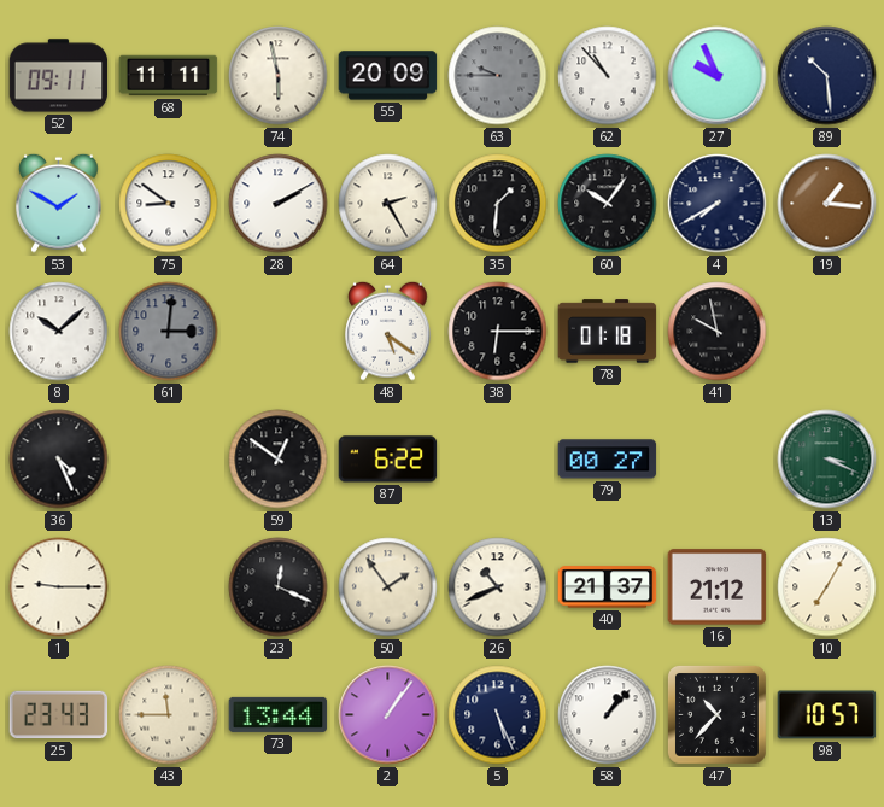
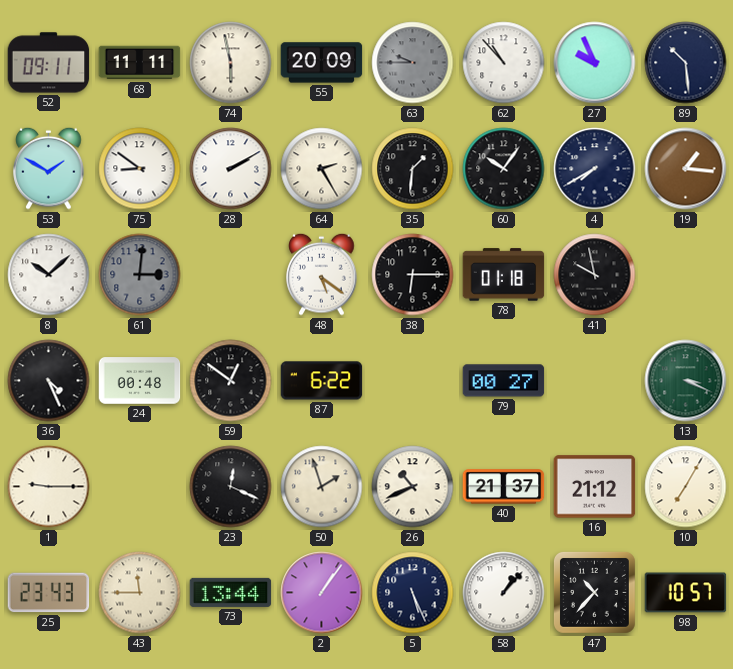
24: none -> 00:48 (140, 381)
50: 1:54 -> 1:57 (322, 487)
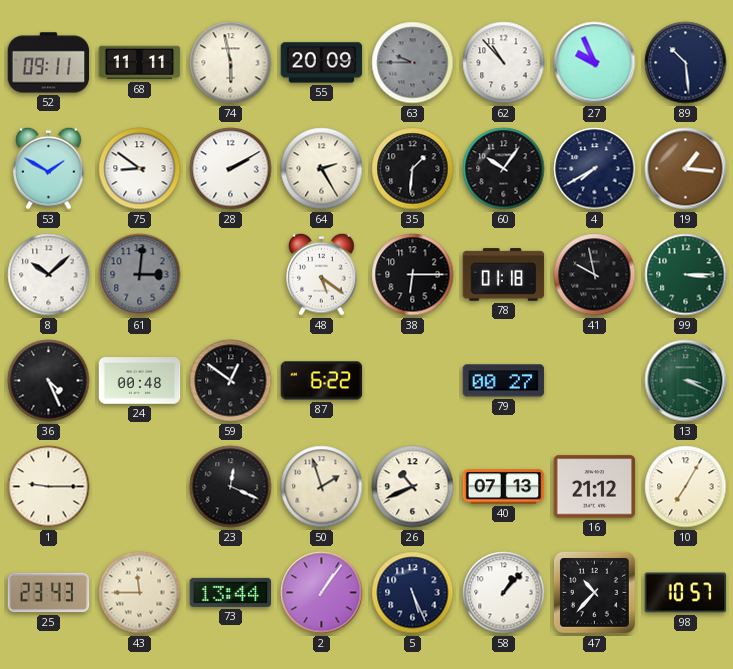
99: none -> 3:15 (686, 275)
40: 21:37 -> 07:13 (504, 487)
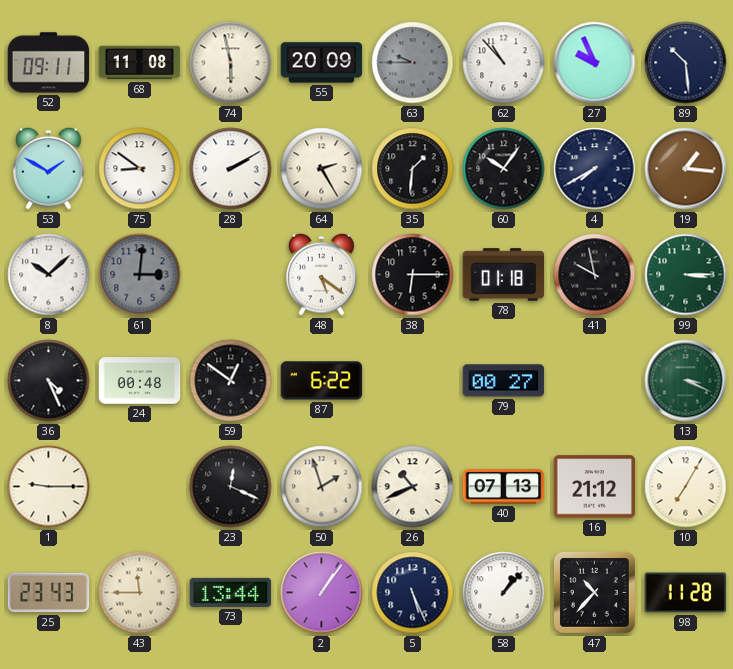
68: 11:11 -> 11:08 (140, 63)
98: 10:57 -> 11:28 (686, 593)
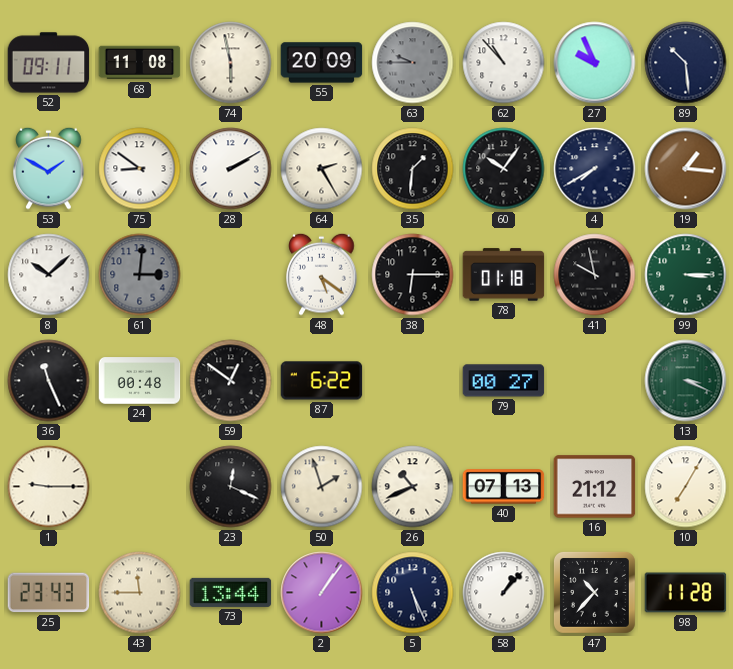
36: 4:26 -> 11:26 (49, 381)
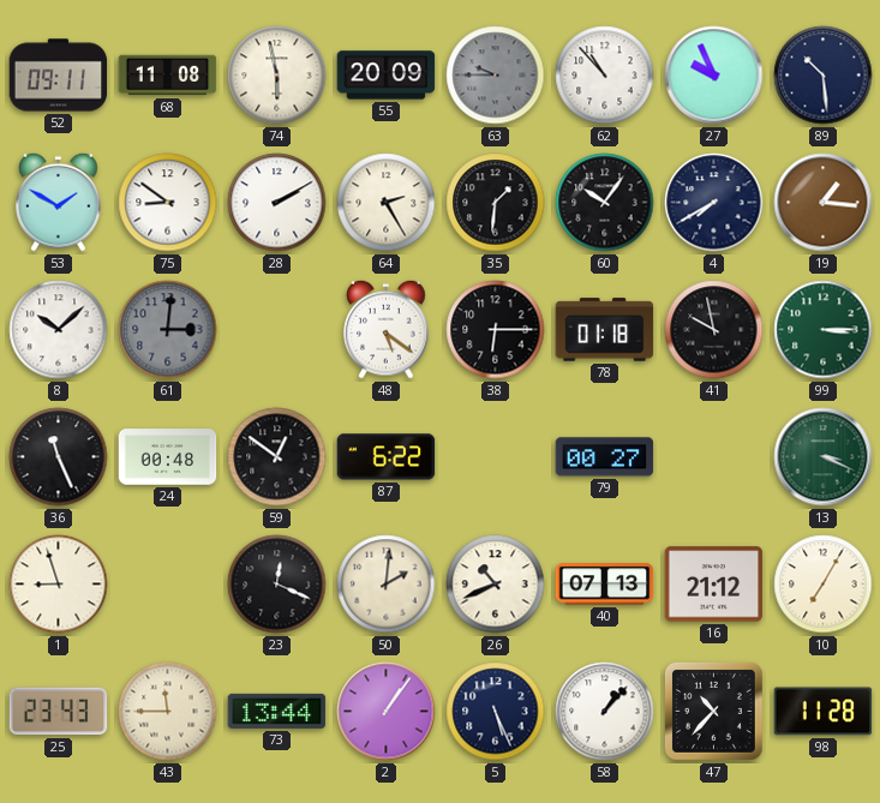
1: 9:15 -> 8:57 (59, 585)
50: 1:57 -> 2:01 (387, 585)
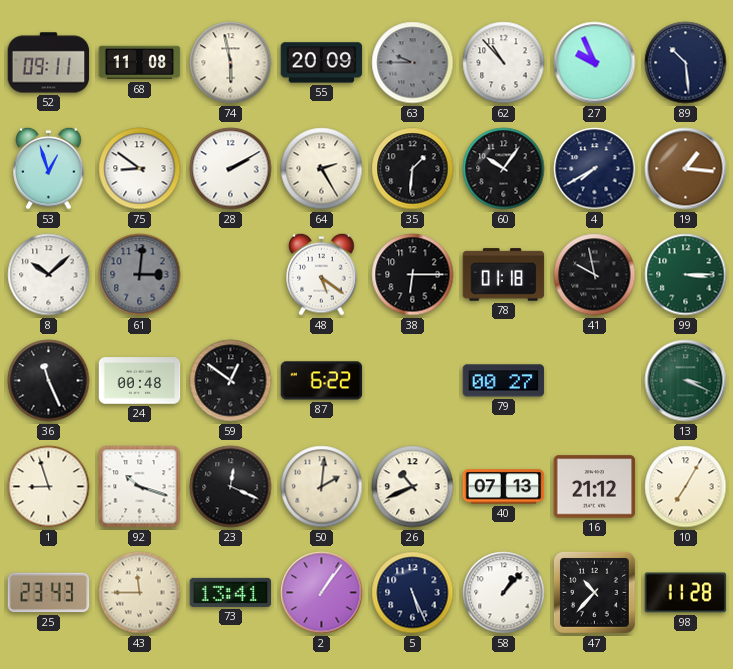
53: 1:50 -> 12:57 (49, 168)
92: none -> 10:18 (140, 487)
73: 13:44 -> 13:41 (231, 592)
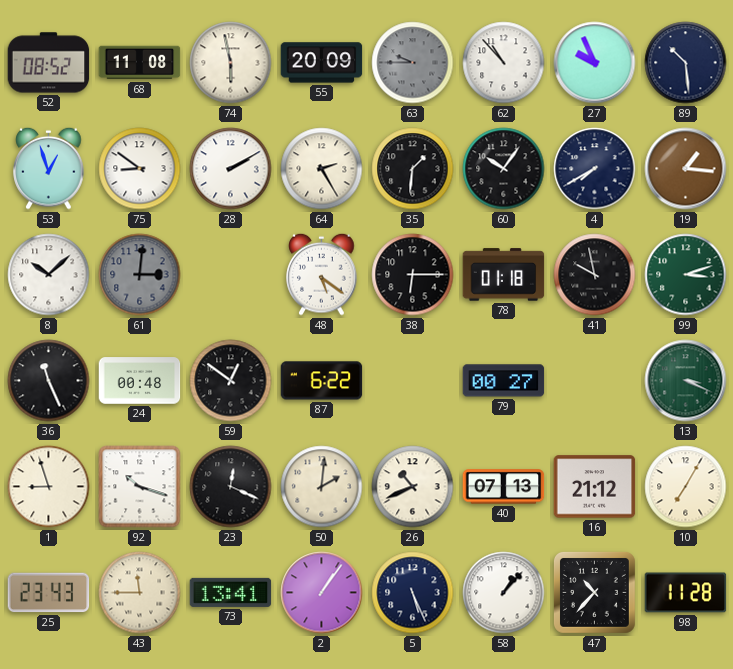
52: 09:11 -> 08:52 (49, 63)
99: 3:15 -> 3:12 (686, 275)
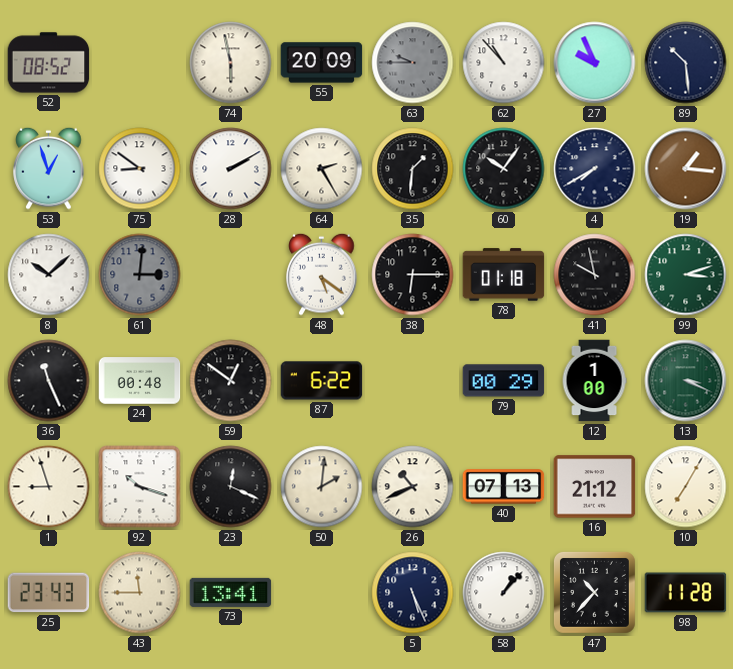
68: 11:08 -> none (140, 63)
79: 00:27 -> 00:29 (504, 381)
12: none -> 1:00 (594, 381)
2: 1:06 -> none (322, 593)
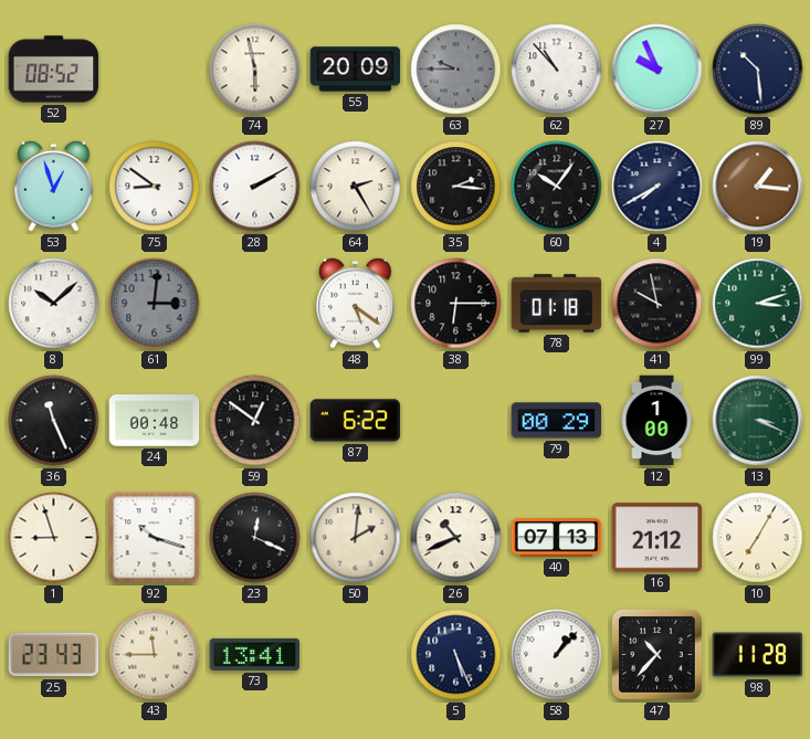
35: 1:31 -> 2:16 (456, 187)
